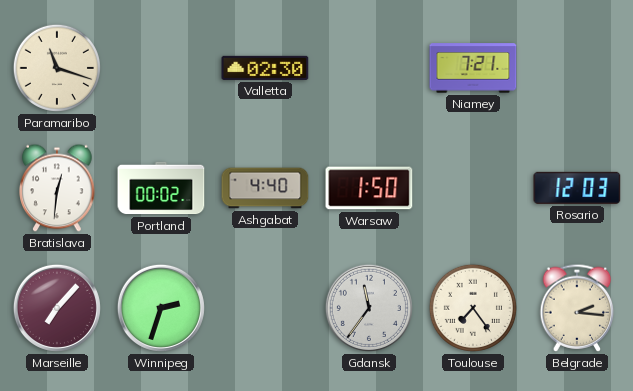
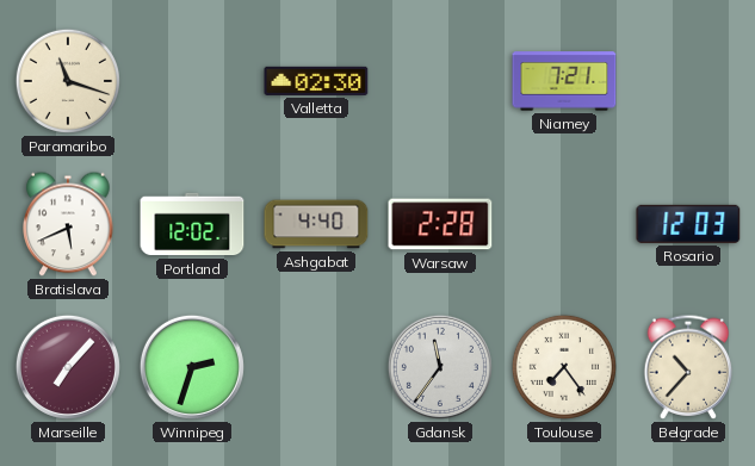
Bratislava: 12:31 -> 5:41 (68, 224)
Portland: 00:02 -> 12:02 (192, 224)
Warsaw: 1:50 -> 2:28 (440, 224)
Belgrade: 2:16 -> 10:37 (688, 367)
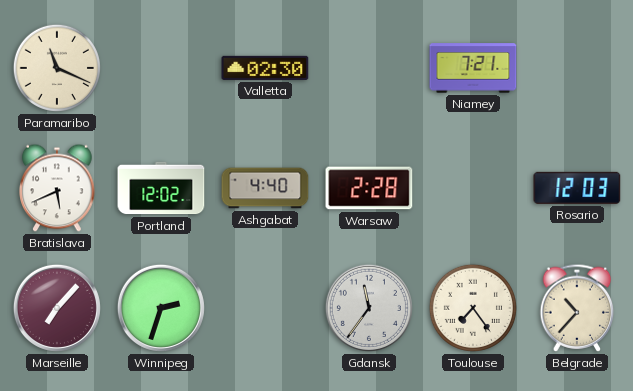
Paramaribo: 11:18 -> 11:19 (57, 68)
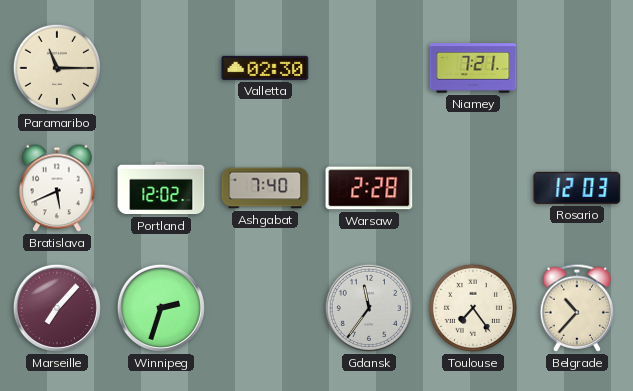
Paramaribo: 11:19 -> 11:15 (57, 68)
Ashgabat: 4:40 -> 7:40 (265, 188)
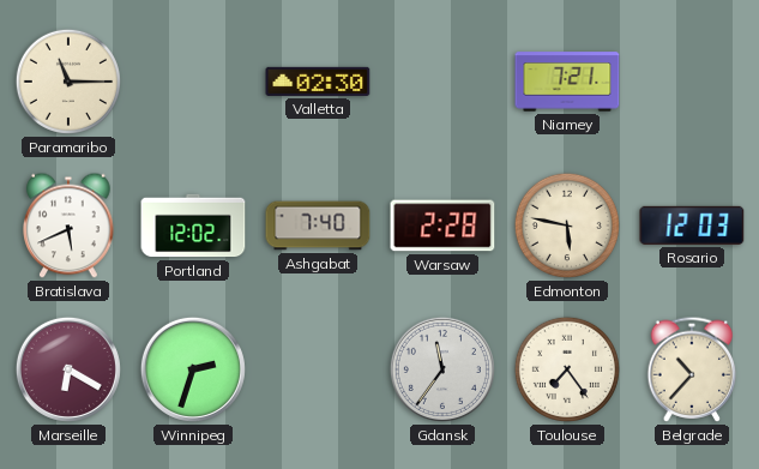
Edmonton: none -> 5:47 (567, 226)
Marseille: 7:07 -> 6:20 (68, 369)
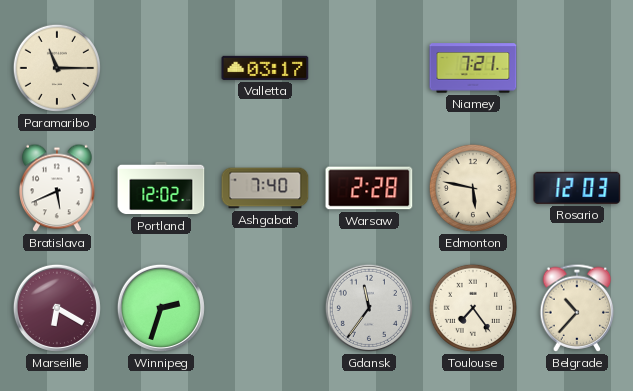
Valletta: 02:30 -> 03:17 (265, 68)
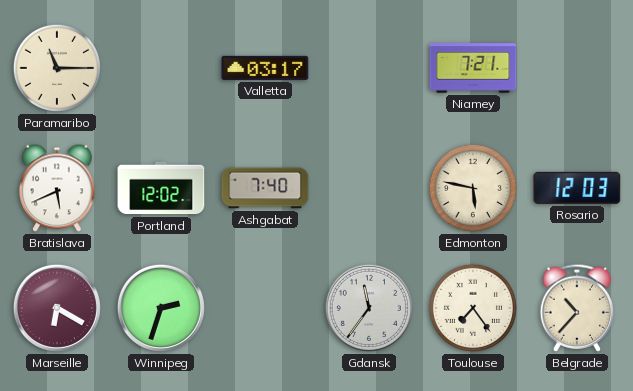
Warsaw: 2:28 -> none (369, 188)
